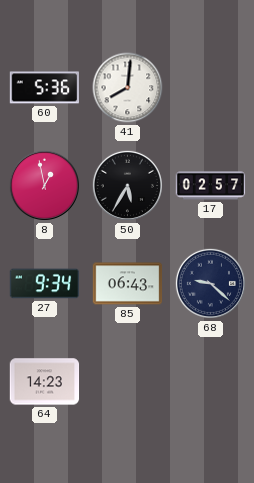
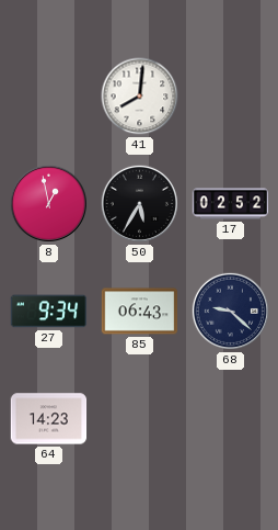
60: 5:36 -> none (45, 88)
17: 02:57 -> 02:52 (231, 204)
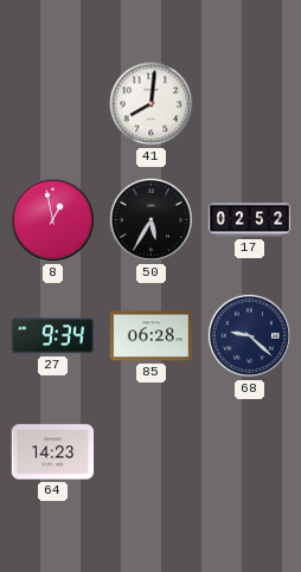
85: 06:43 -> 06:28 (152, 336)
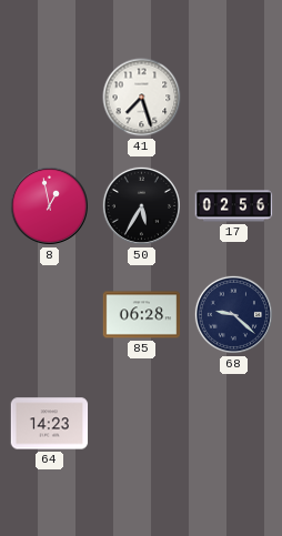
41: 8:01 -> 7:27 (142, 98)
17: 02:52 -> 02:56 (234, 206)
27: 9:34 -> none (53, 336)
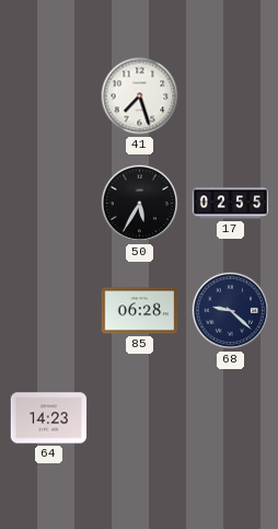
8: 12:58 -> none (49, 205)
17: 02:56 -> 02:55 (231, 204)
